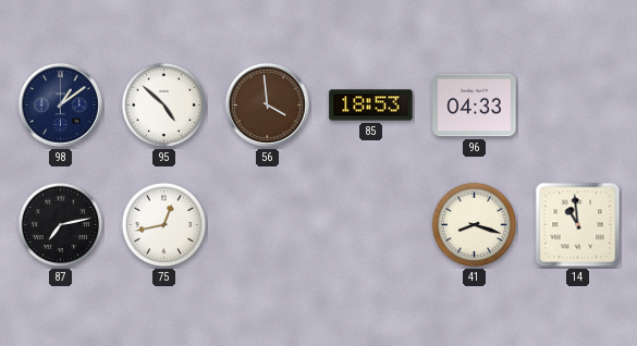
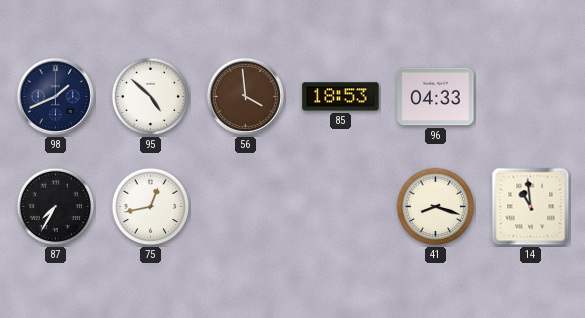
98: 1:09 -> 1:41 (55, 96)
87: 7:13 -> 7:35 (56, 207)
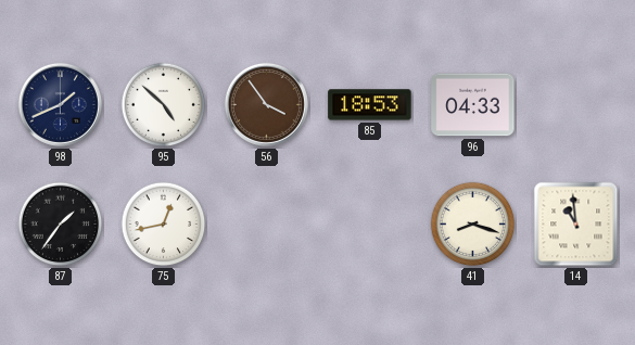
56: 3:59 -> 3:54 (266, 104)
87: 7:35 -> 1:36 (61, 225)
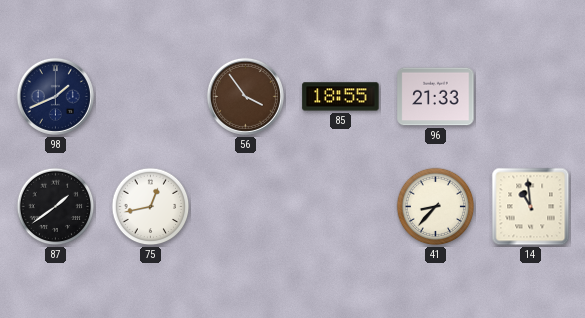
95: 4:52 -> none (164, 105)
85: 18:53 -> 18:55 (341, 97)
96: 04:33 -> 21:33 (436, 97)
87: 1:36 -> 1:39 (56, 207)
41: 8:18 -> 8:37 (436, 207)
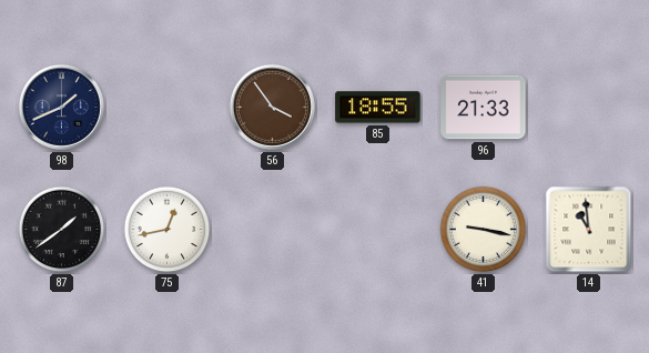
41: 8:37 -> 9:17 (484, 230)
